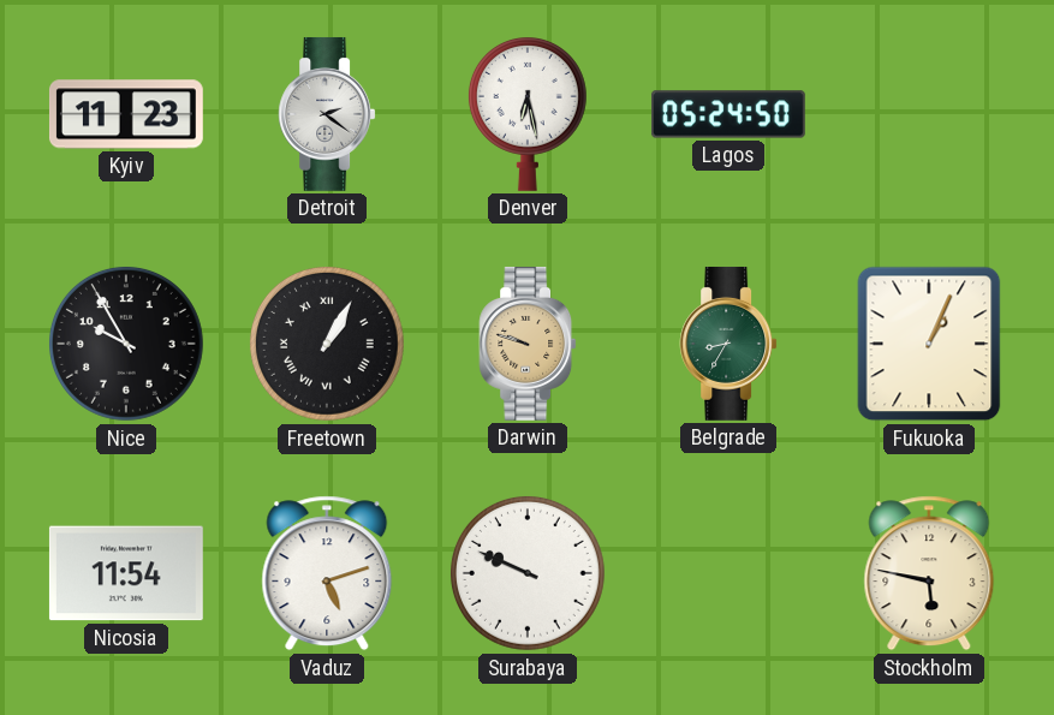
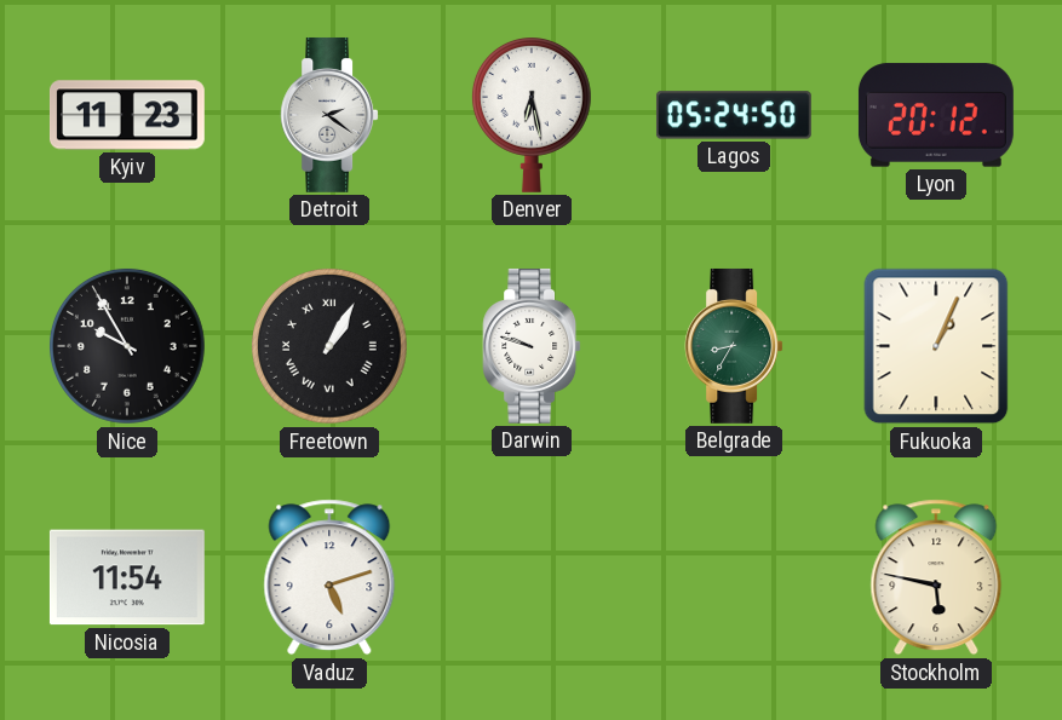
Lyon: none -> 20:12 (936, 115)
Darwin dial: champagne -> white (532, 346)
Surabaya: 9:49 -> none (528, 573)
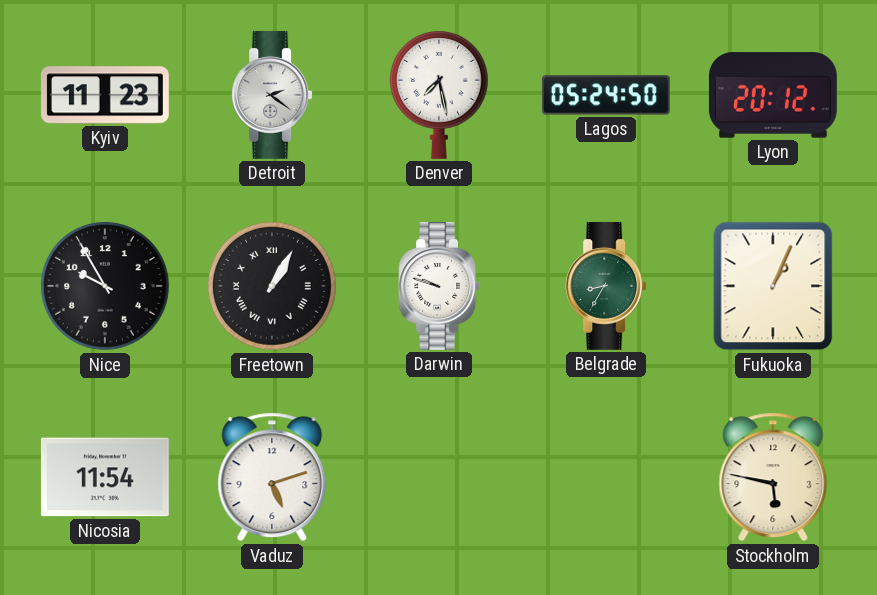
Denver: 6:28 -> 7:28 (439, 95)
